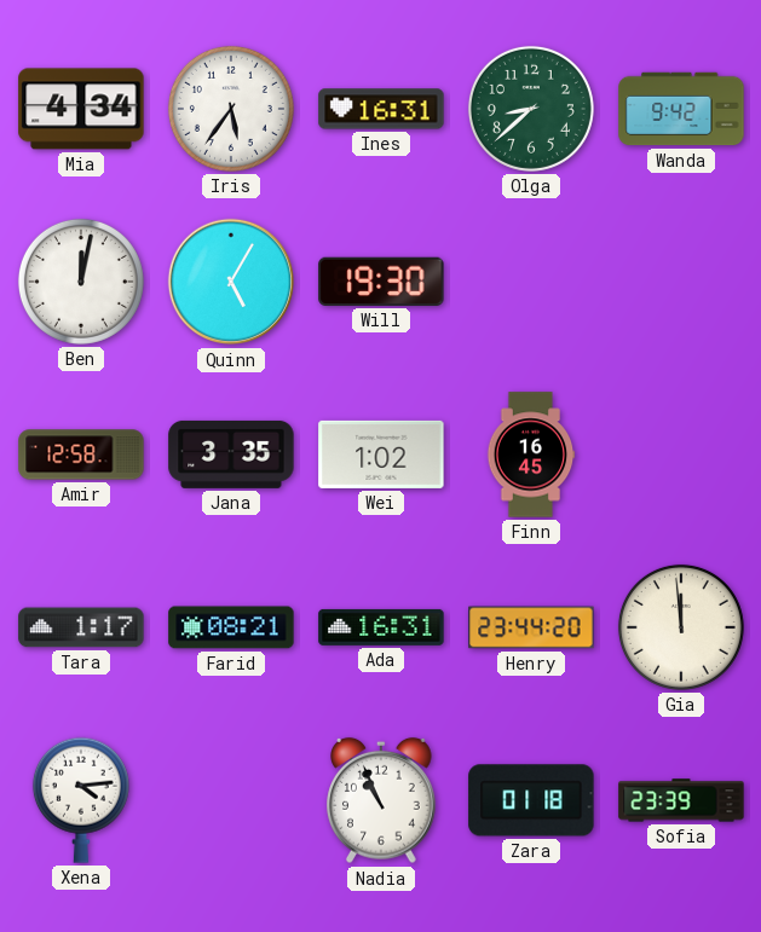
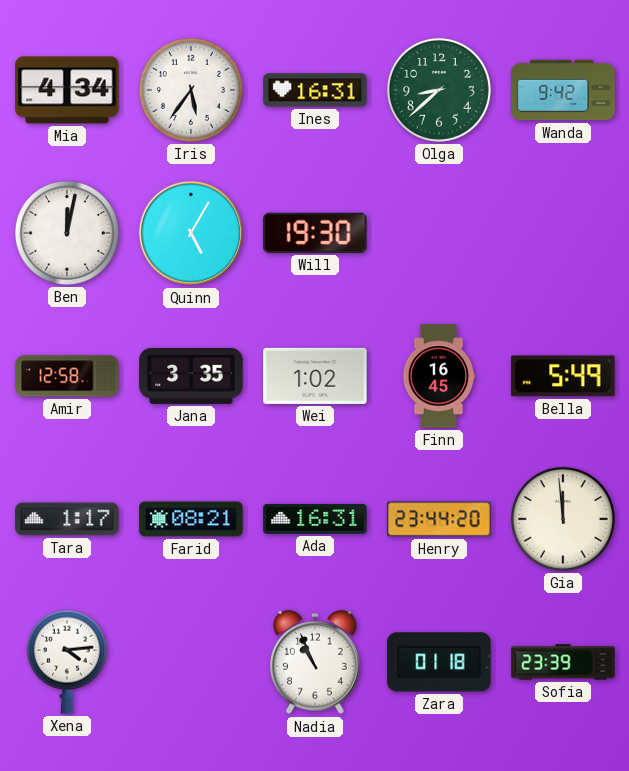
Bella: none -> 5:49 (563, 376)
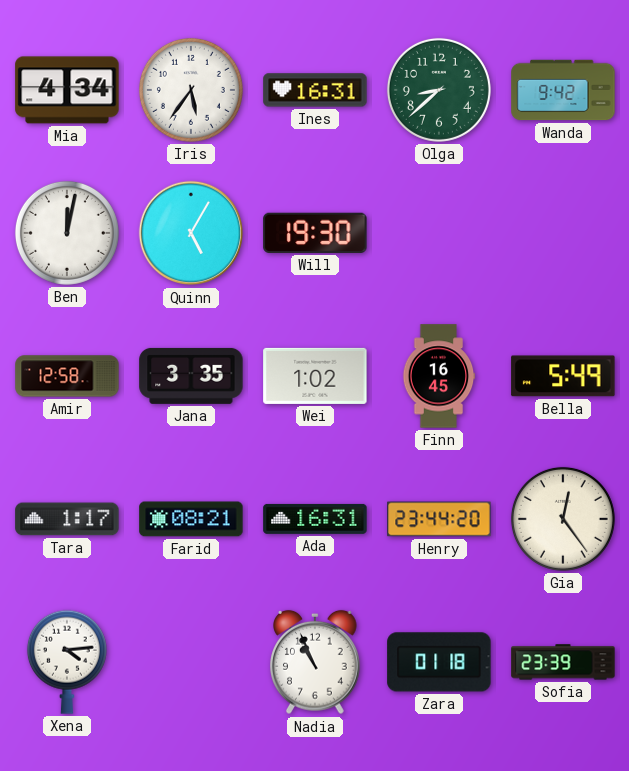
Gia: 11:59 -> 12:24 (563, 519)
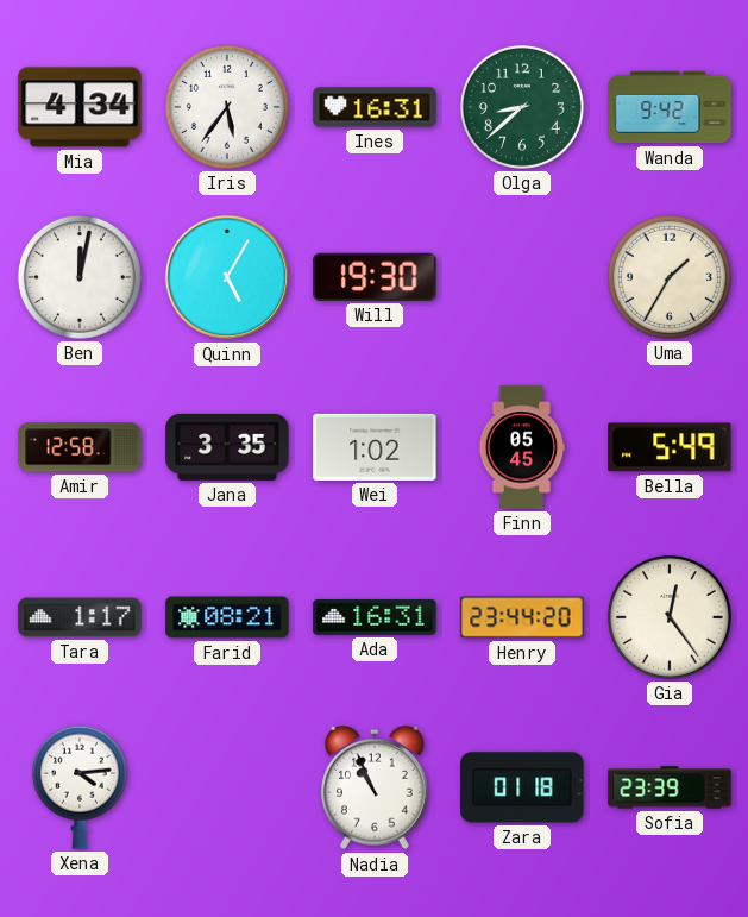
Uma: none -> 1:35 (670, 277)
Finn: 16:45 -> 05:45 (522, 447)
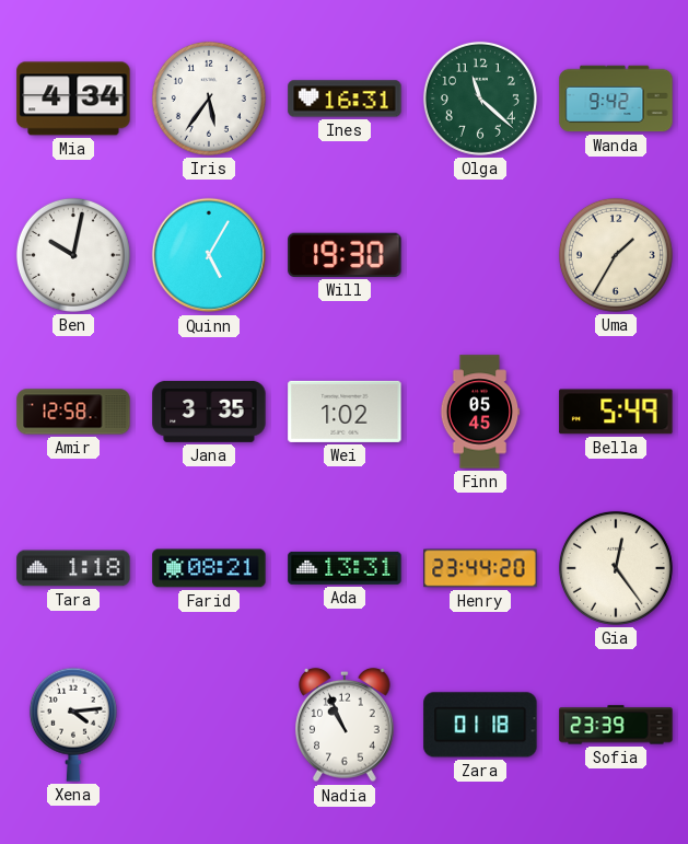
Olga: 8:38 -> 11:22 (480, 99)
Ben: 12:02 -> 10:02 (73, 255)
Tara: 1:17 -> 1:18 (73, 568)
Ada: 16:31 -> 13:31 (345, 568)
